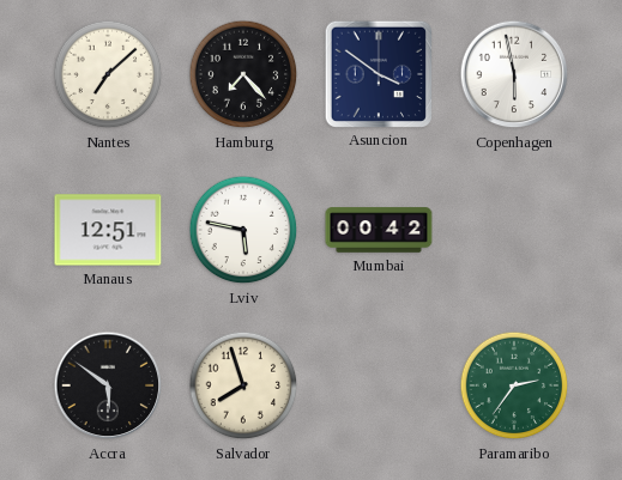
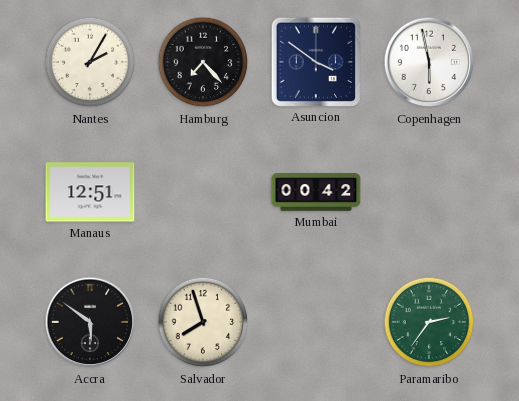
Nantes: 7:08 -> 2:05 (90, 62)
Lviv: 5:47 -> none (243, 230)
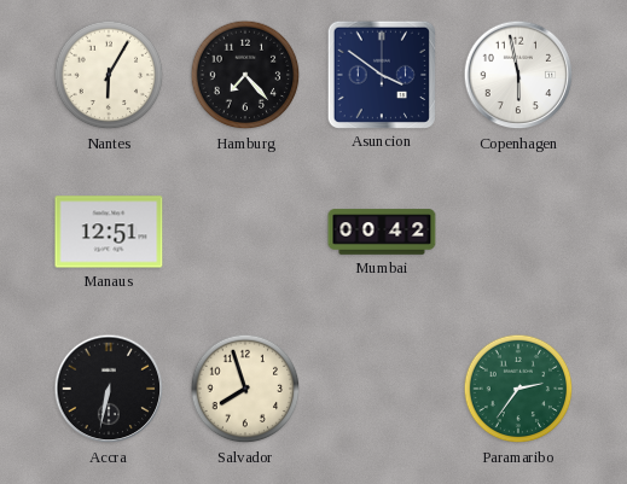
Nantes: 2:05 -> 6:05 (109, 75)
Accra: 5:51 -> 6:32 (109, 389)
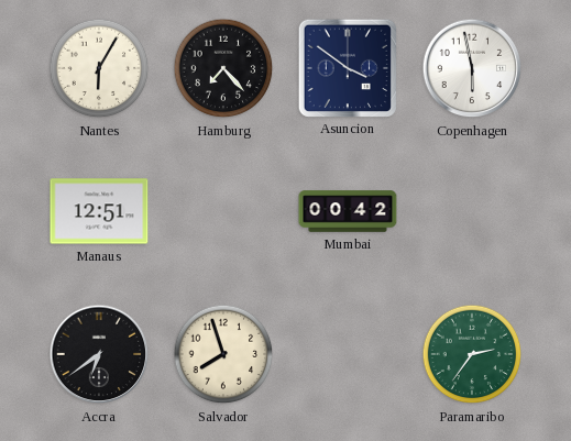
Accra: 6:32 -> 6:39 (99, 354)
